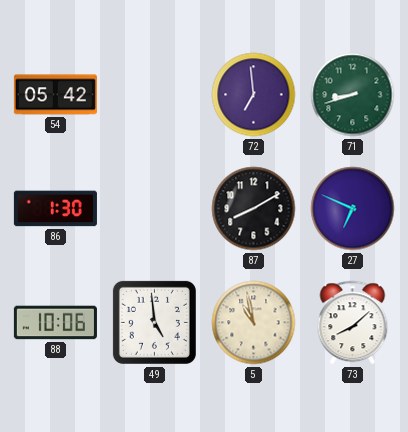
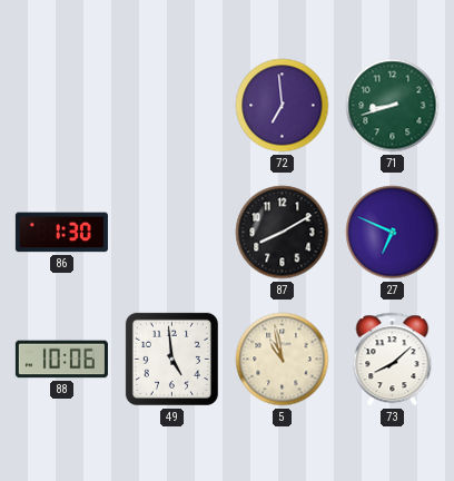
54: 05:42 -> none (55, 95)
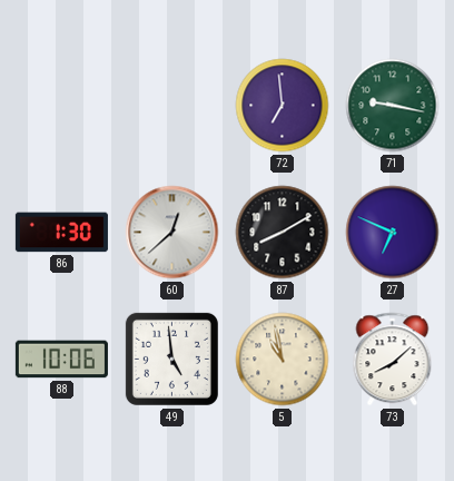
71: 8:42 -> 9:17 (393, 106)
60: none -> 12:38 (172, 233)
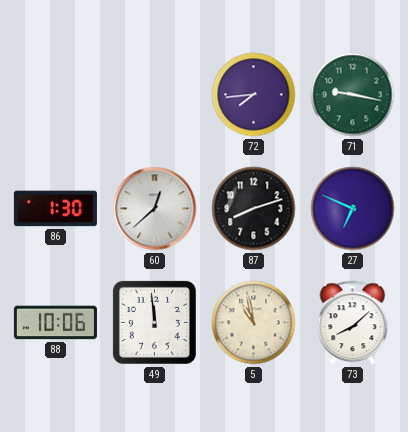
72: 6:59 -> 7:44 (254, 95)
87: 8:10 -> 8:12 (254, 209)
49: 4:59 -> 11:59 (154, 322)
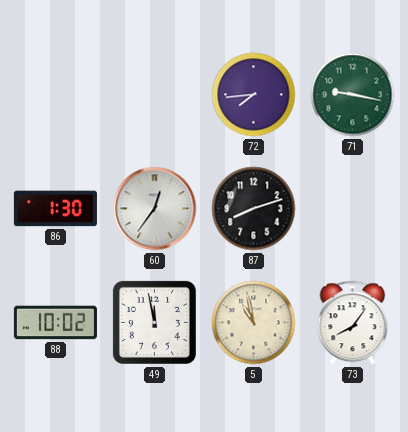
60: 12:38 -> 12:36 (155, 209)
27: 6:49 -> none (353, 209)
88: 10:06 -> 10:02 (55, 323)
49: 11:59 -> 11:58 (154, 322)
73: 8:08 -> 8:06 (353, 323)
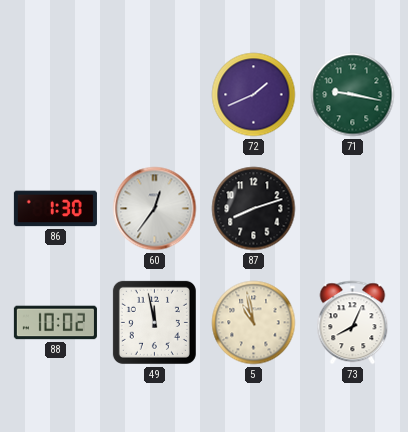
72: 7:44 -> 1:41 (254, 95)
73: 8:06 -> 8:04 (353, 323)
